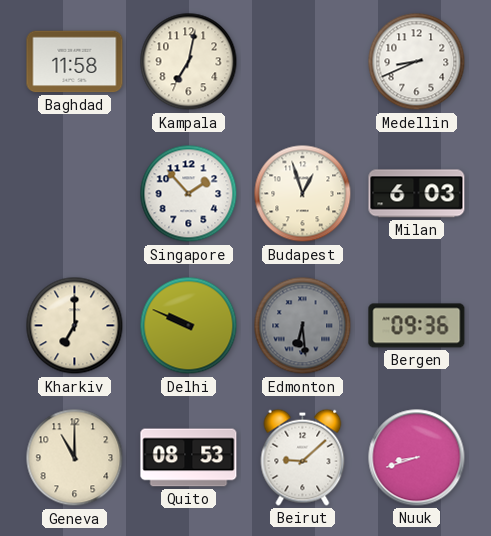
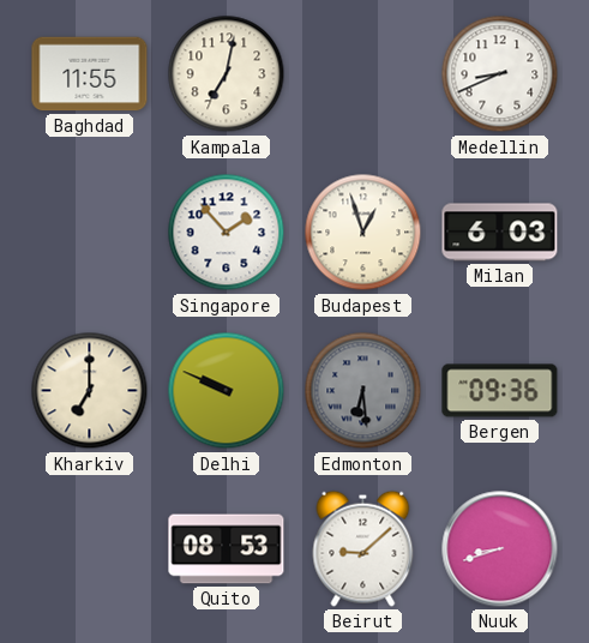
Baghdad: 11:58 -> 11:55 (90, 74)
Geneva: 11:00 -> none (75, 458)
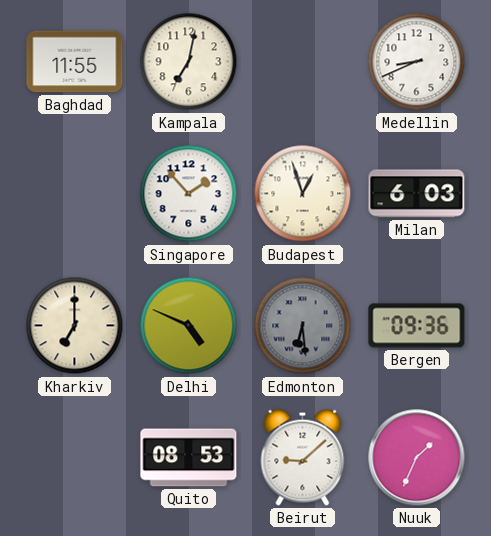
Delhi: 9:49 -> 4:49 (189, 326)
Nuuk: 8:42 -> 1:34 (417, 458)
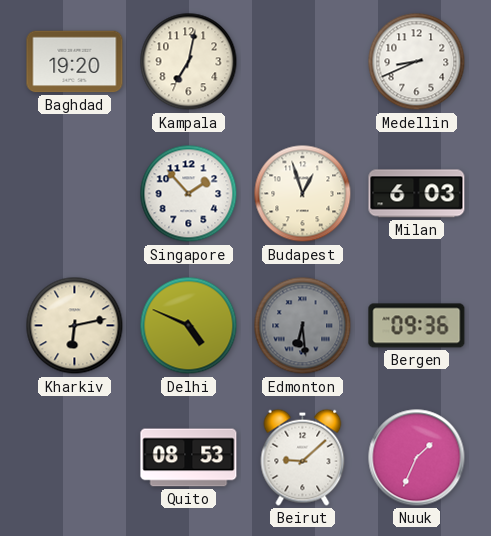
Baghdad: 11:55 -> 19:20 (75, 62)
Kharkiv: 7:00 -> 6:13 (75, 326)
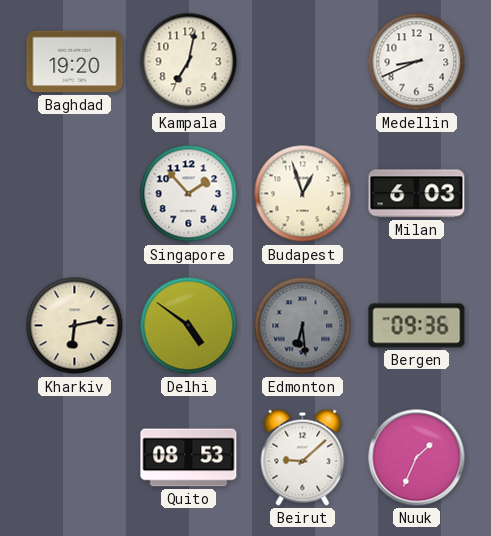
Delhi: 4:49 -> 4:51 (189, 326)
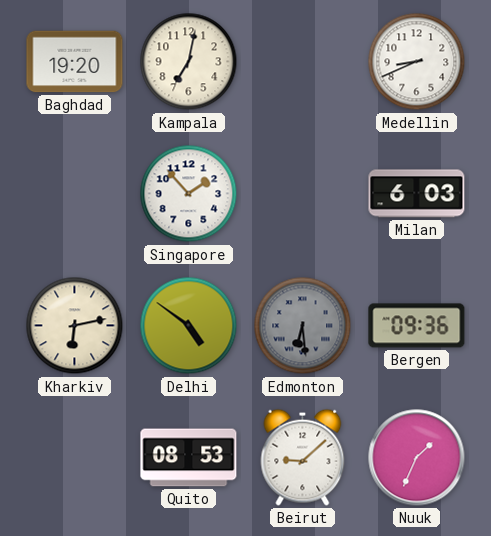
Budapest: 12:57 -> none (303, 194)
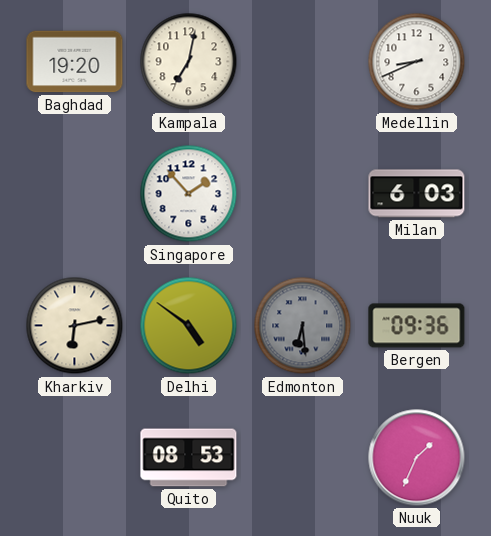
Beirut: 9:08 -> none (303, 457)
